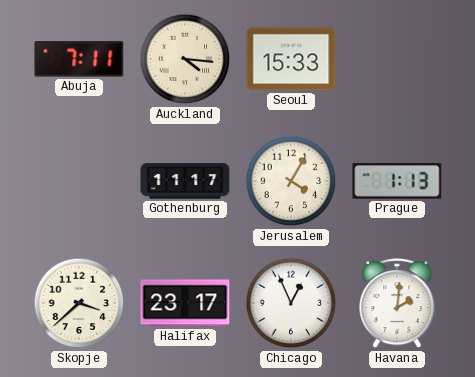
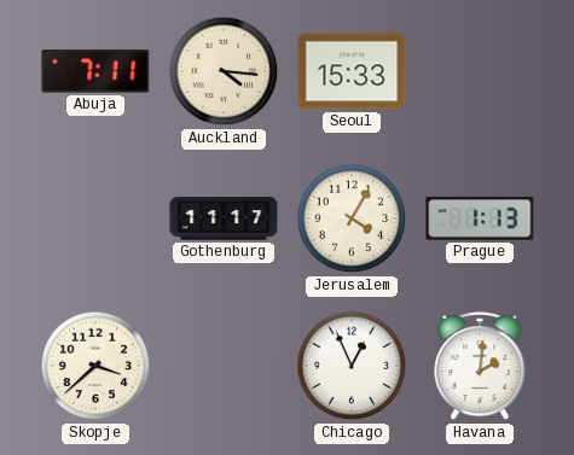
Halifax: 23:17 -> none (185, 303)
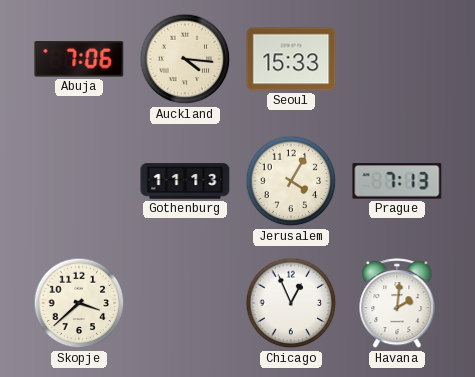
Abuja: 7:11 -> 7:06 (79, 59)
Gothenburg: 11:17 -> 11:13 (185, 181)
Prague: 1:13 -> 7:13 (397, 181)
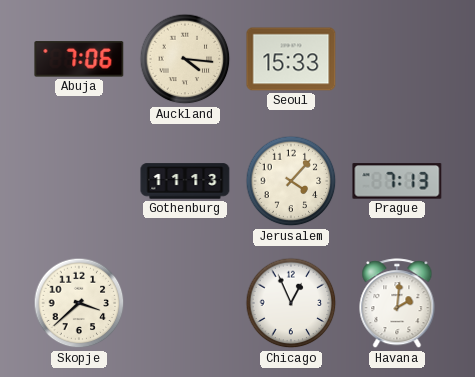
Jerusalem: 4:05 -> 4:07 (291, 181)
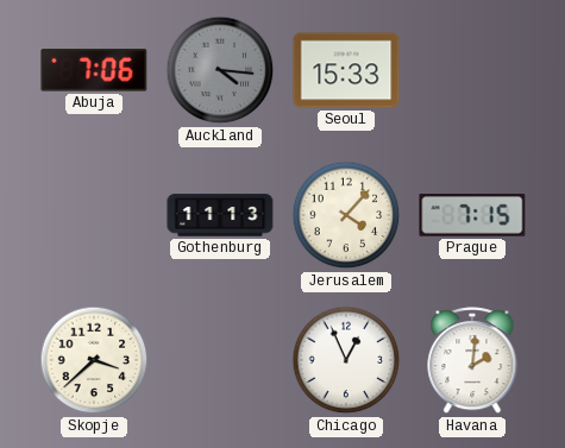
Auckland dial: cream -> grey (220, 70)
Prague: 7:13 -> 7:15 (472, 215)
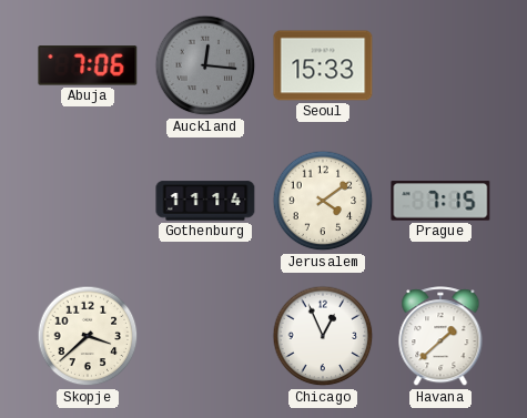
Auckland: 4:16 -> 12:16 (205, 65)
Gothenburg: 11:13 -> 11:14 (205, 201)
Jerusalem: 4:07 -> 4:09 (323, 201)
Havana: 2:01 -> 1:38 (440, 337)
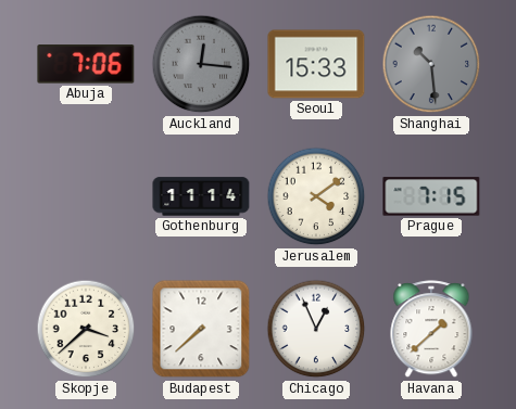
Shanghai: none -> 10:29 (431, 64)
Budapest: none -> 7:38 (201, 329)
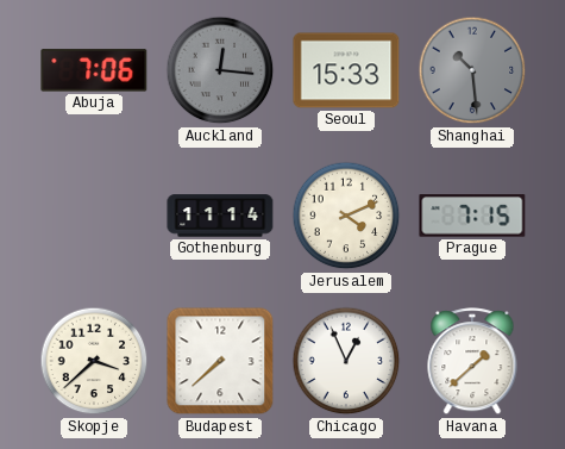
Jerusalem: 4:09 -> 4:11 (346, 216)
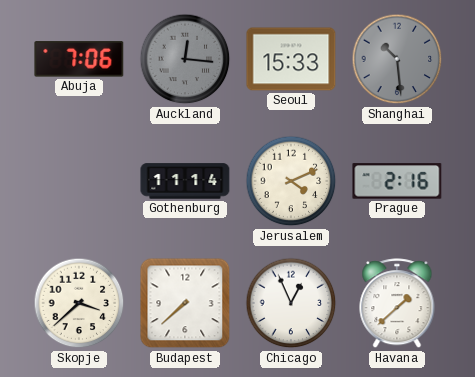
Prague: 7:15 -> 2:16 (397, 181)
